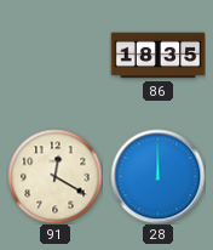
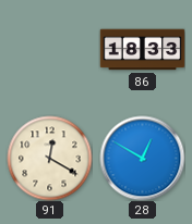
86: 18:35 -> 18:33 (142, 50)
28: 12:00 -> 12:50 (142, 158)
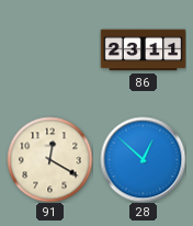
86: 18:33 -> 23:11 (143, 50)
28: 12:50 -> 12:52 (143, 159)
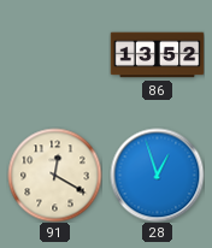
86: 23:11 -> 13:52 (157, 55)
28: 12:52 -> 12:57 (157, 175)
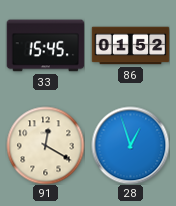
33: none -> 15:45 (45, 46)
86: 13:52 -> 01:52 (130, 46)
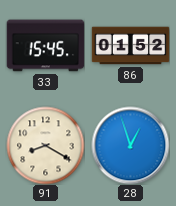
91: 12:20 -> 8:20 (45, 145)
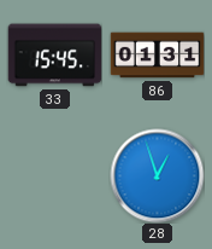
86: 01:52 -> 01:31 (157, 56)
91: 8:20 -> none (45, 145)
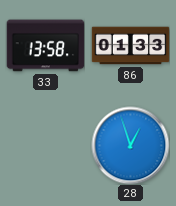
33: 15:45 -> 13:58 (45, 46)
86: 01:31 -> 01:33 (130, 46)
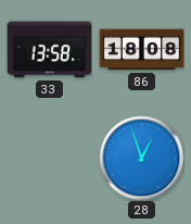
86: 01:33 -> 18:08 (141, 50)
